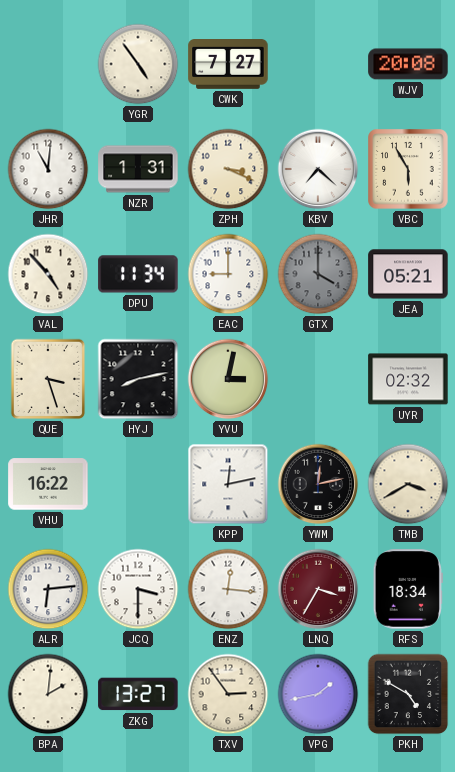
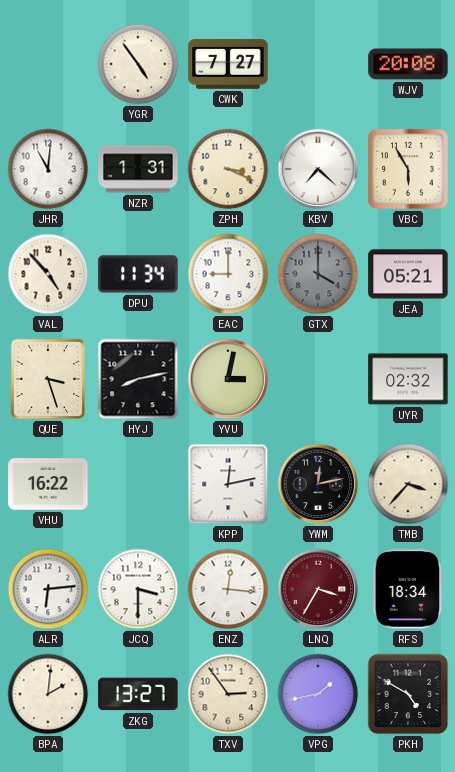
TMB: 3:40 -> 3:37 (408, 484)
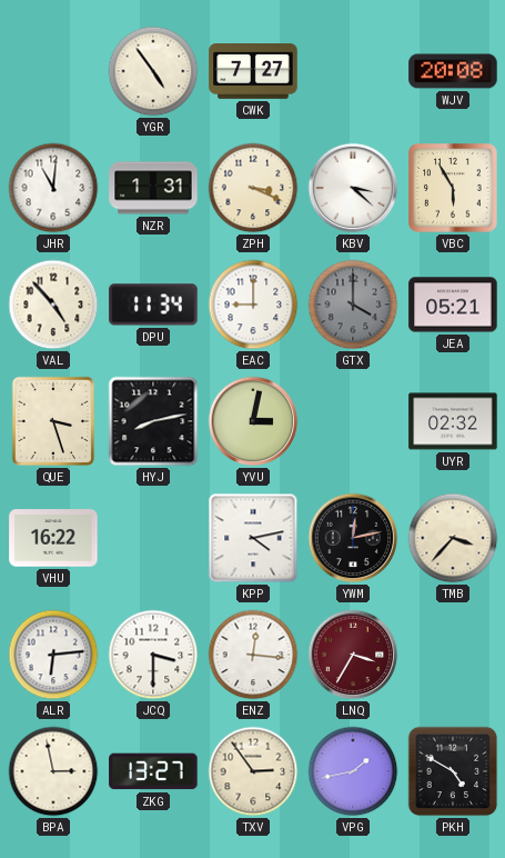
KBV: 7:22 -> 3:22 (353, 188)
KPP: 12:13 -> 4:13 (253, 538)
RFS: 18:34 -> none (408, 589)
BPA: 2:01 -> 2:58 (53, 771)
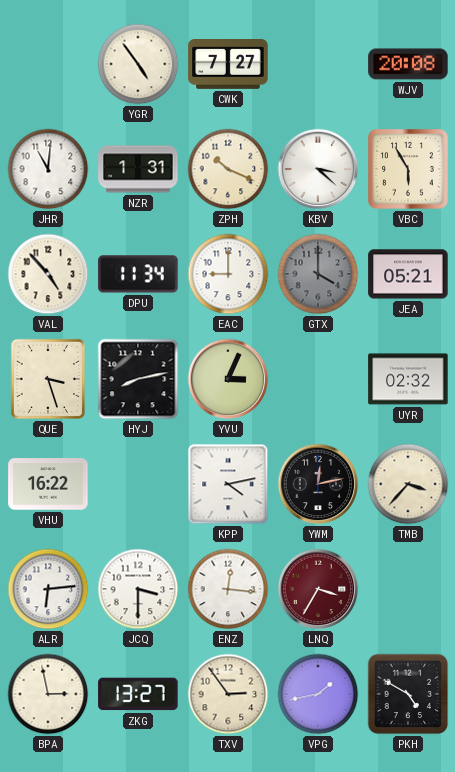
ZPH: 3:19 -> 10:19 (228, 169)
YVU: 3:02 -> 3:04 (228, 379)
